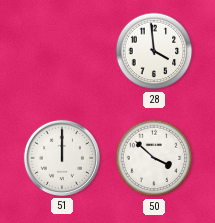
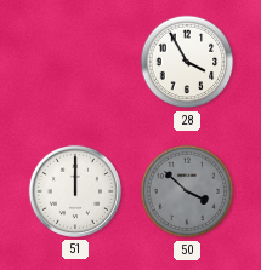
28: 3:59 -> 3:55 (187, 62)
50 dial: white -> grey (187, 191)
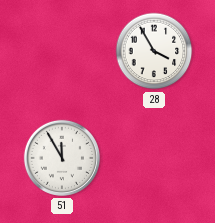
51: 12:00 -> 11:55 (62, 158)
50: 3:52 -> none (187, 191)
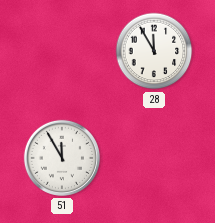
28: 3:55 -> 11:55 (154, 51)
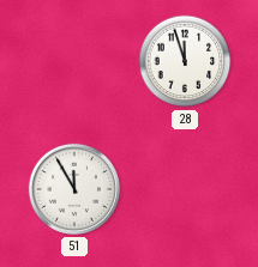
28: 11:55 -> 11:57 (185, 61)
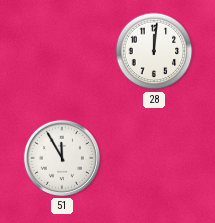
28: 11:57 -> 12:01 (154, 51)
